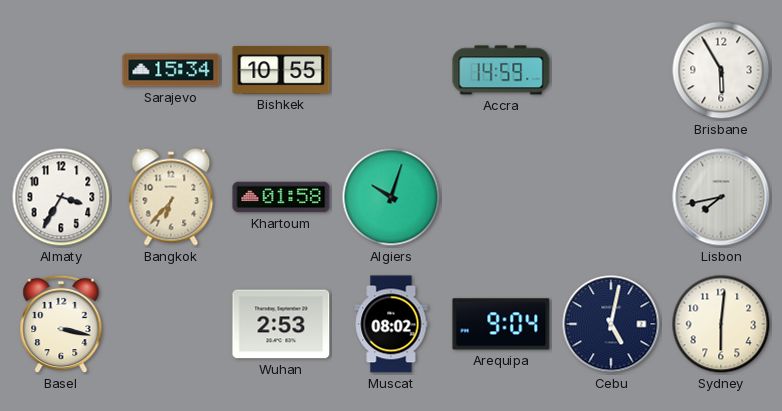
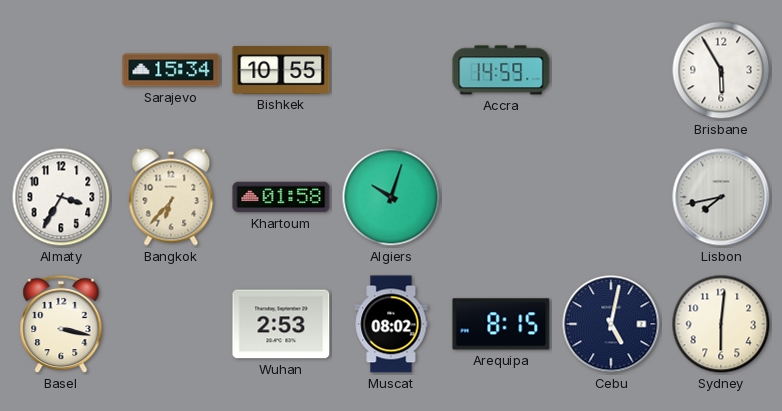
Arequipa: 9:04 -> 8:15 (501, 324)
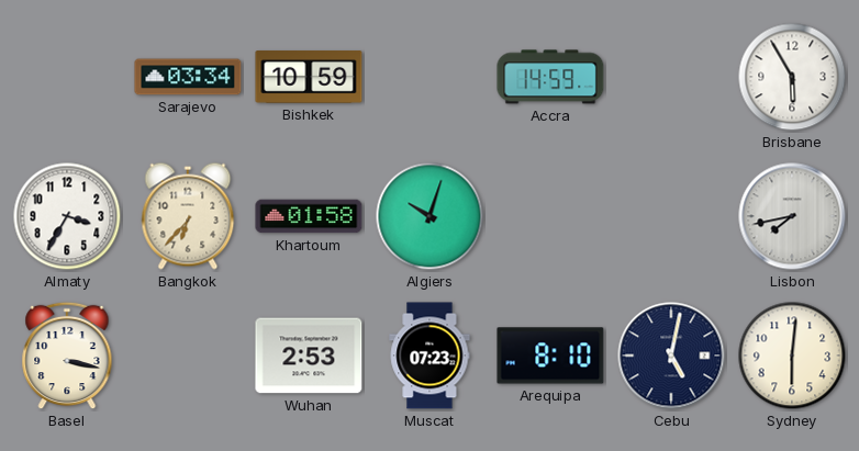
Sarajevo: 15:34 -> 03:34 (188, 77)
Bishkek: 10:55 -> 10:59 (309, 77)
Muscat: 08:02 -> 07:23 (430, 356)
Arequipa: 8:15 -> 8:10 (550, 356)
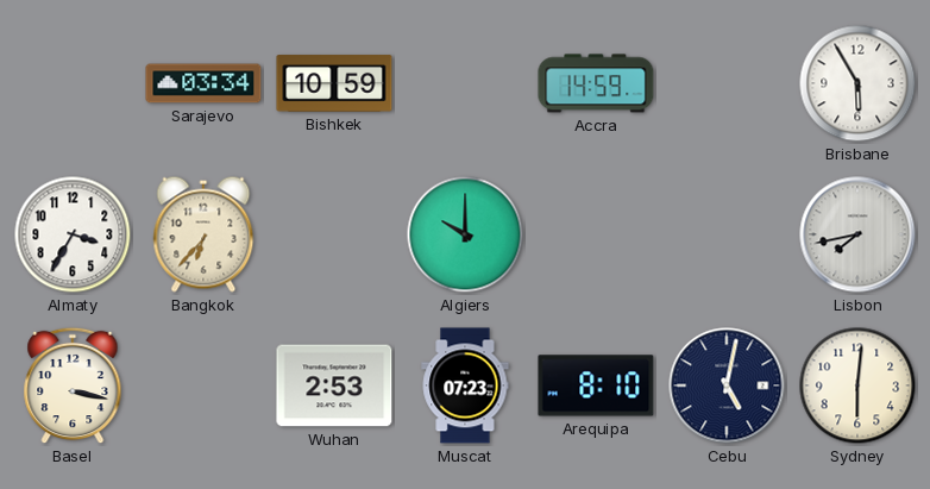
Khartoum: 01:58 -> none (309, 216)
Algiers: 10:03 -> 10:00 (465, 234)
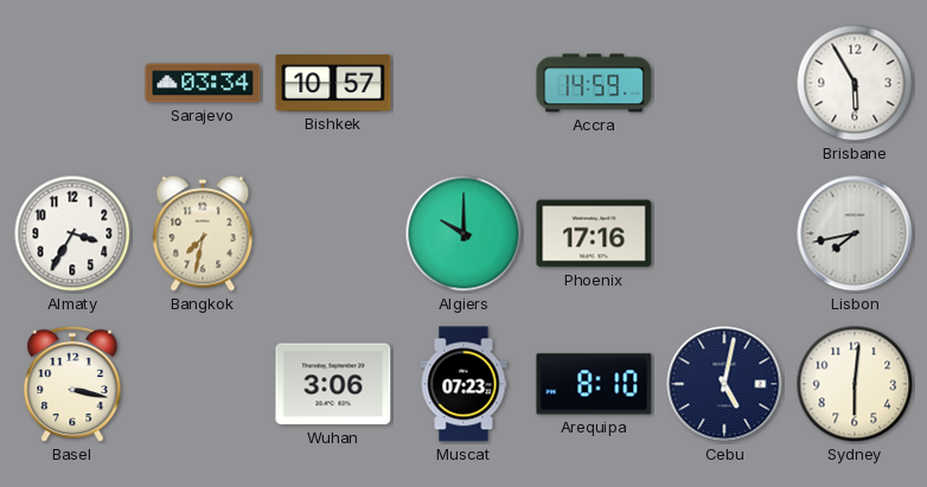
Bishkek: 10:59 -> 10:57 (333, 83)
Bangkok: 6:37 -> 7:32 (203, 233)
Phoenix: none -> 17:16 (594, 233)
Wuhan: 2:53 -> 3:06 (333, 384)
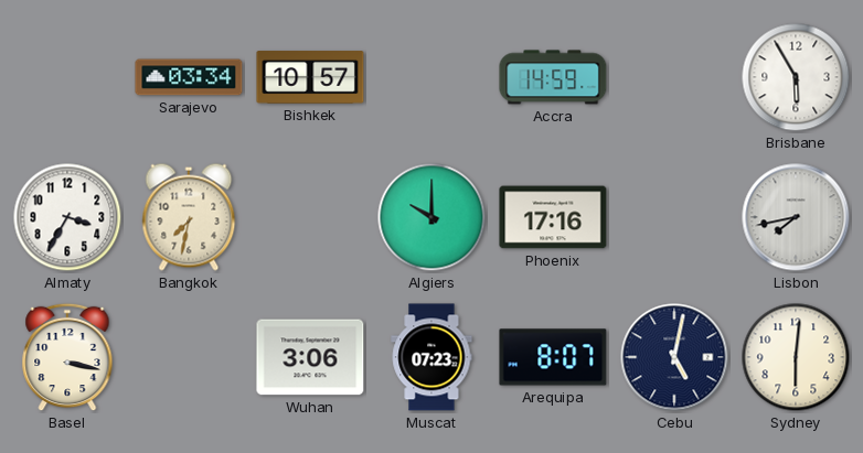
Arequipa: 8:10 -> 8:07 (553, 357)
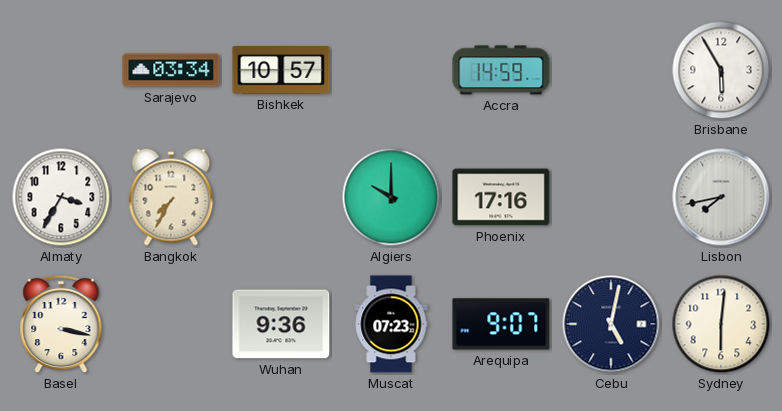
Bangkok: 7:32 -> 7:35 (171, 197)
Wuhan: 3:06 -> 9:36 (281, 324)
Arequipa: 8:07 -> 9:07 (501, 324)
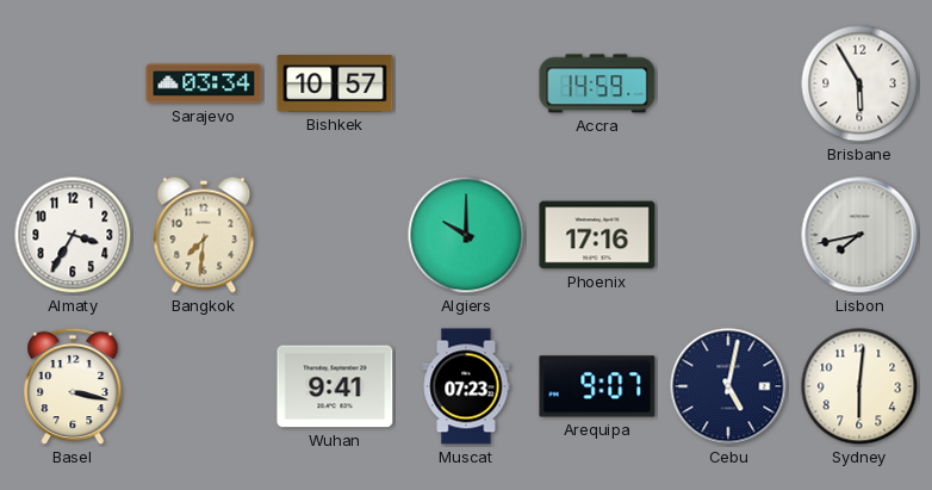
Bangkok: 7:35 -> 7:31 (204, 235)
Wuhan: 9:36 -> 9:41 (335, 386)
